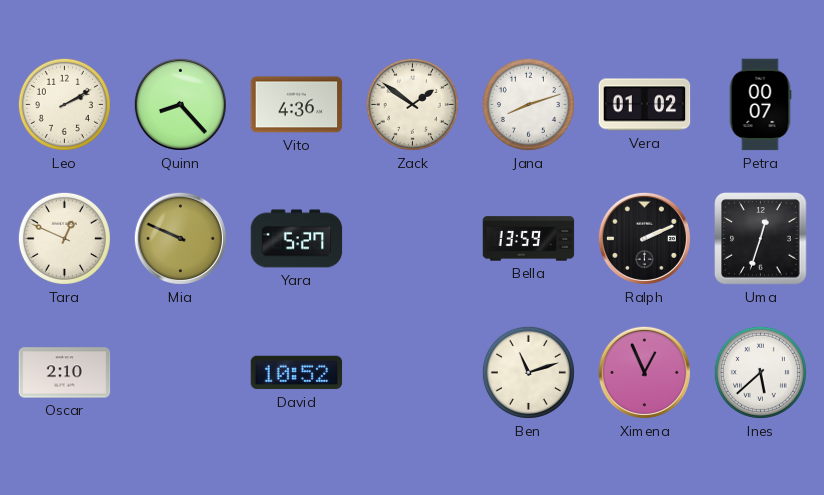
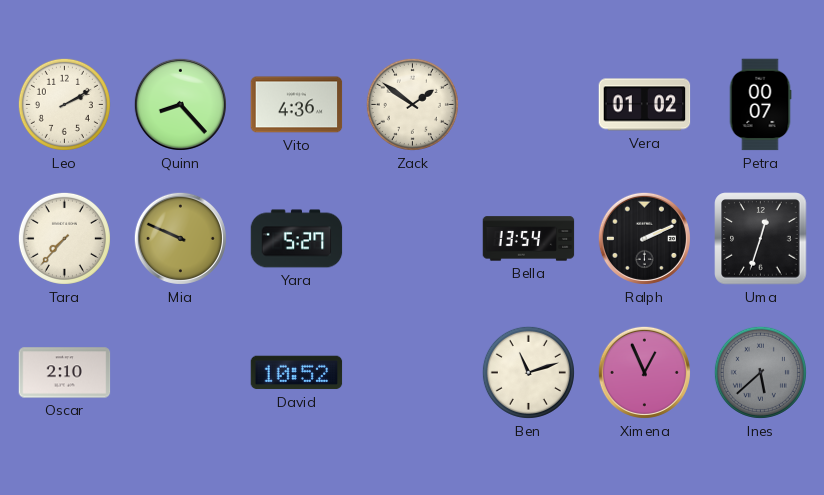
Jana: 8:12 -> none (528, 104)
Tara: 12:49 -> 7:37 (64, 238)
Bella: 13:59 -> 13:54 (529, 239)
Ines dial: white -> grey (760, 372)
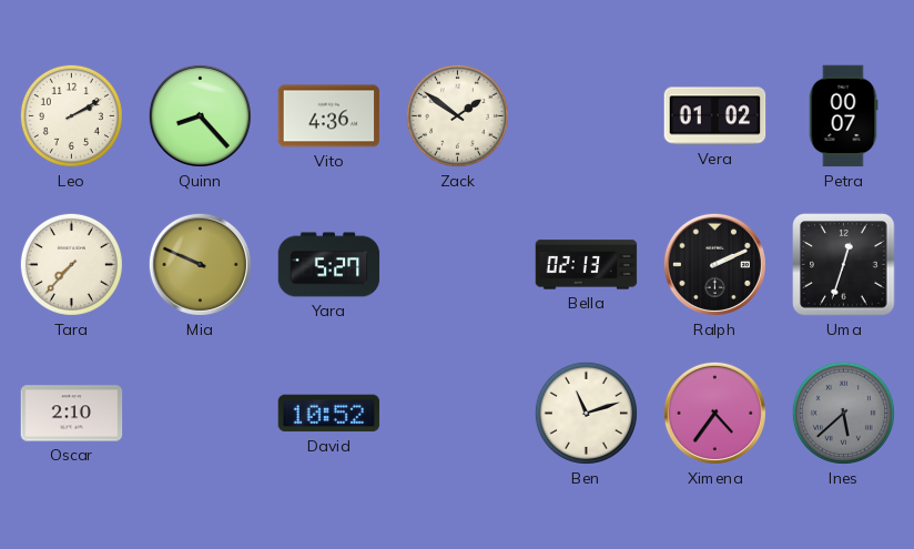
Bella: 13:54 -> 02:13 (587, 265)
Ximena: 12:56 -> 4:36 (714, 413)
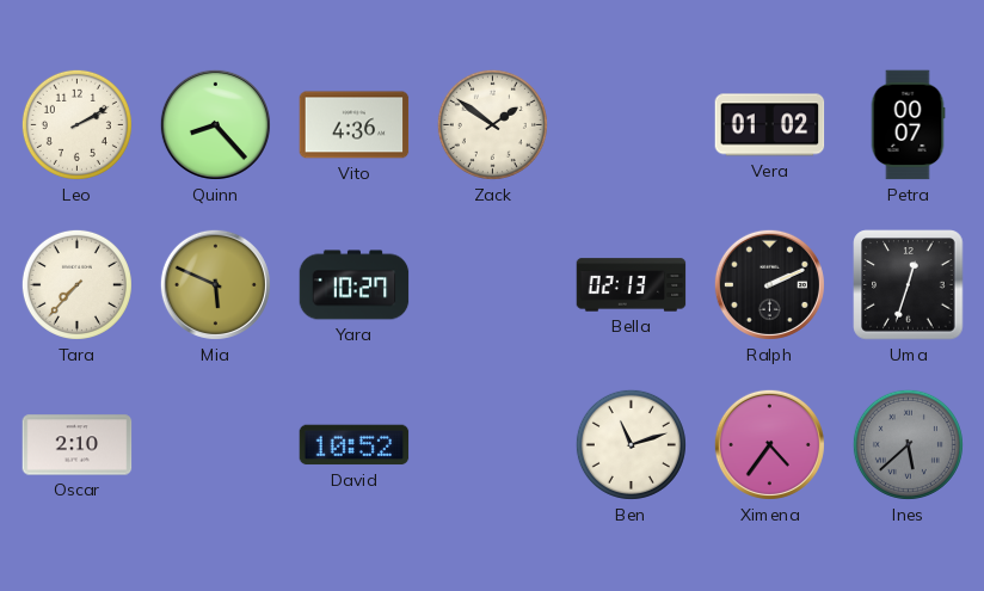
Mia: 9:49 -> 5:49 (215, 284)
Yara: 5:27 -> 10:27 (355, 285)
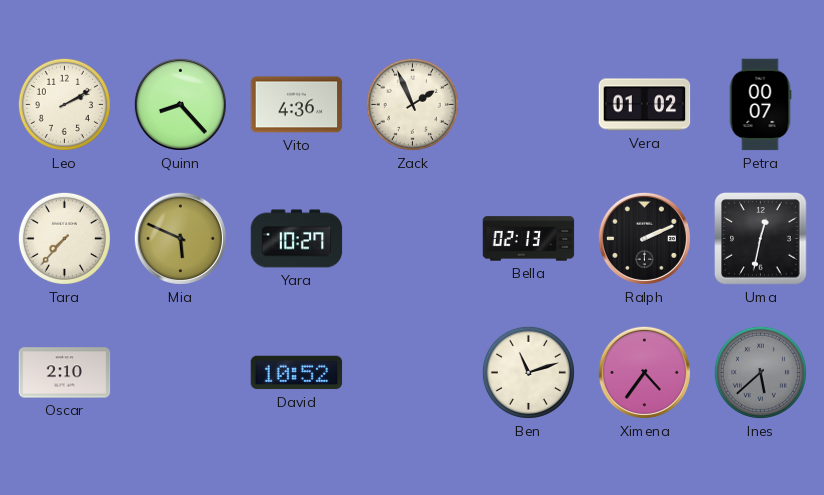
Zack: 1:51 -> 1:56 (412, 104)
Uma: 12:33 -> 12:32 (761, 239)
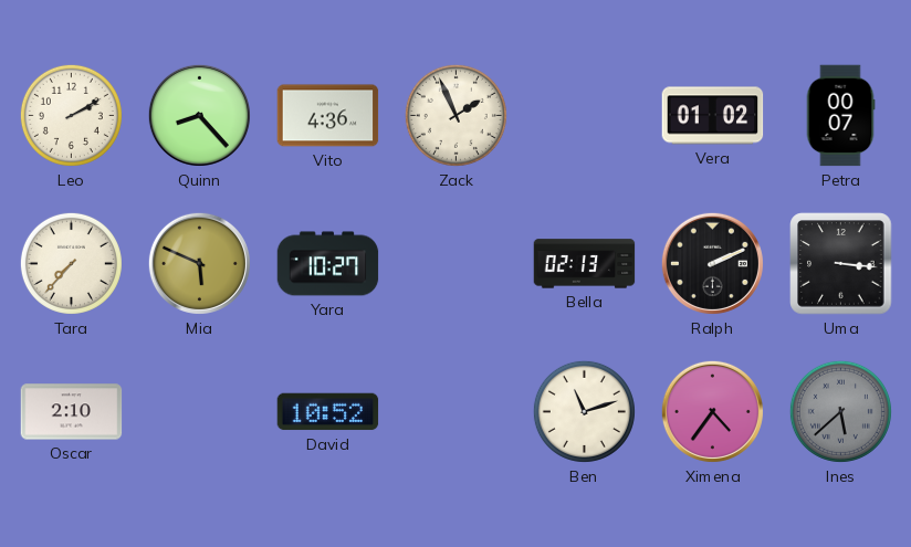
Uma: 12:32 -> 3:16 (841, 264)
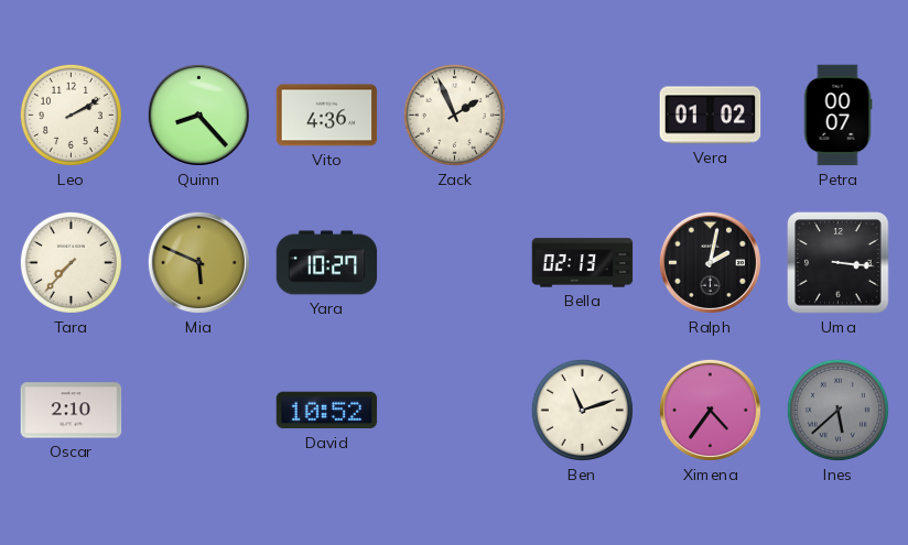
Ralph: 2:11 -> 2:02 (710, 262)
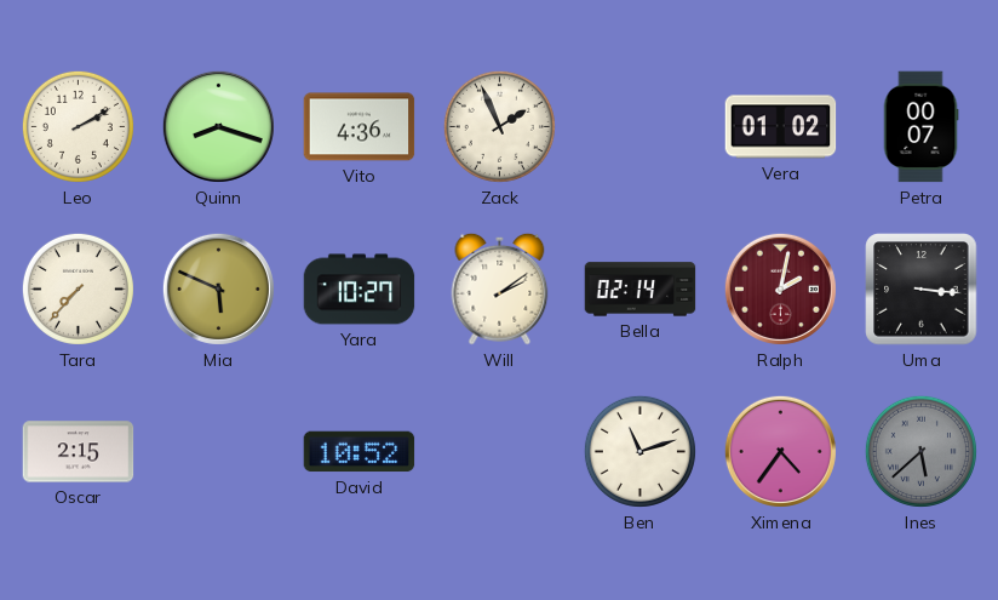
Quinn: 8:23 -> 8:18 (218, 126)
Will: none -> 2:09 (500, 288)
Bella: 02:13 -> 02:14 (641, 290)
Ralph dial: black -> burgundy (780, 288)
Oscar: 2:10 -> 2:15 (79, 452)
